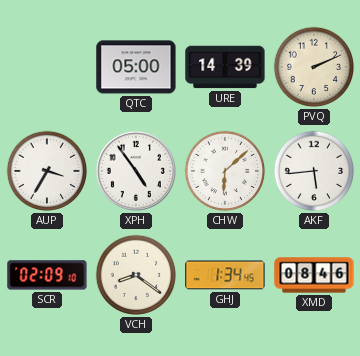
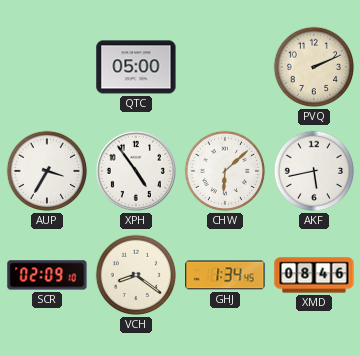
URE: 14:39 -> none (225, 67)
AKF: 5:44 -> 5:43 (314, 171)
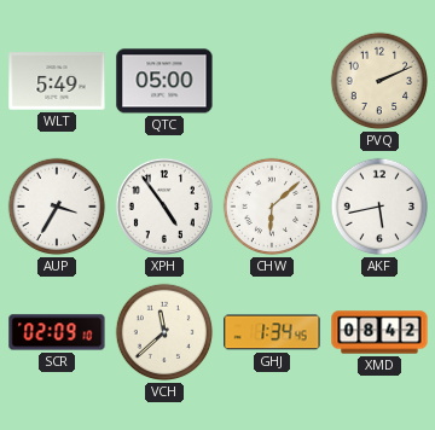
WLT: none -> 5:49 (57, 81)
VCH: 8:21 -> 11:38 (164, 332)
XMD: 08:46 -> 08:42 (379, 332)
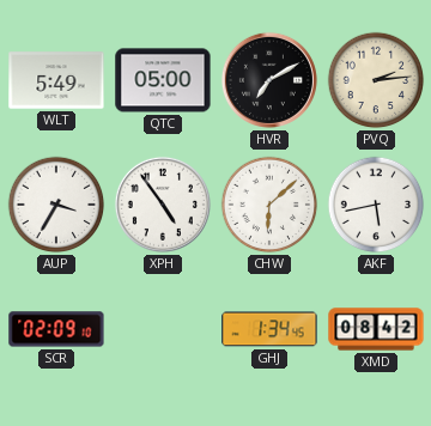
HVR: none -> 7:10 (269, 80)
PVQ: 2:11 -> 2:14 (376, 80)
VCH: 11:38 -> none (164, 332)
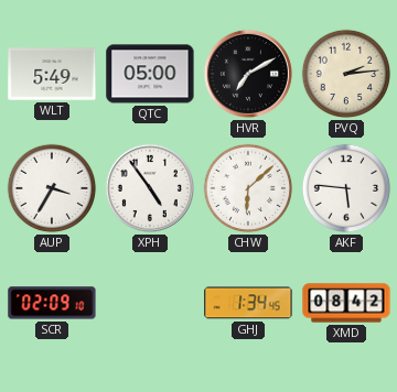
AKF: 5:43 -> 5:46 (346, 188)
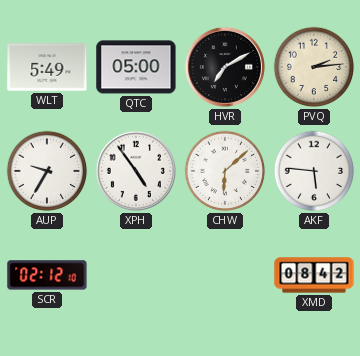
AUP: 3:35 -> 9:35 (47, 171)
SCR: 02:09 -> 02:12 (47, 275)
GHJ: 1:34 -> none (248, 303)
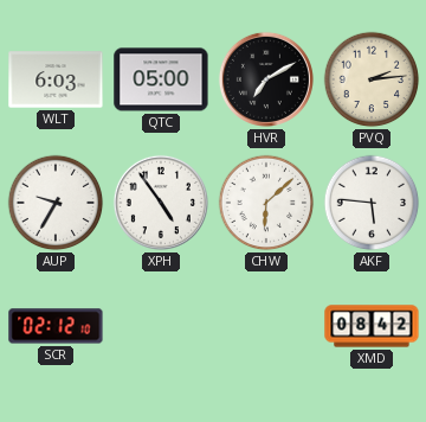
WLT: 5:49 -> 6:03 (56, 79)
